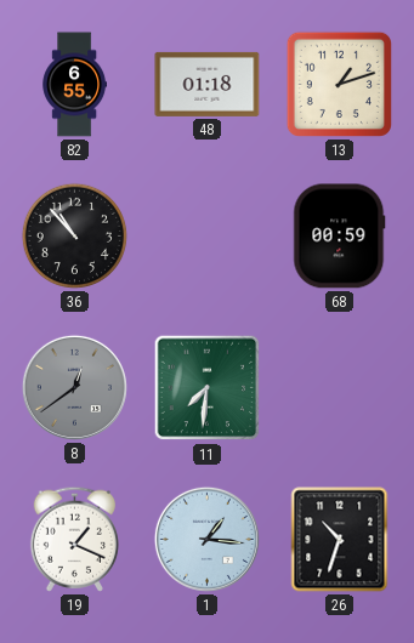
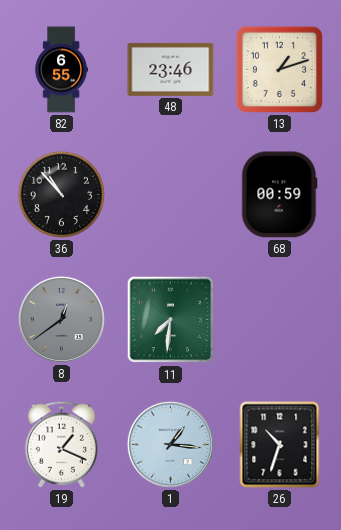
48: 01:18 -> 23:46 (171, 69)
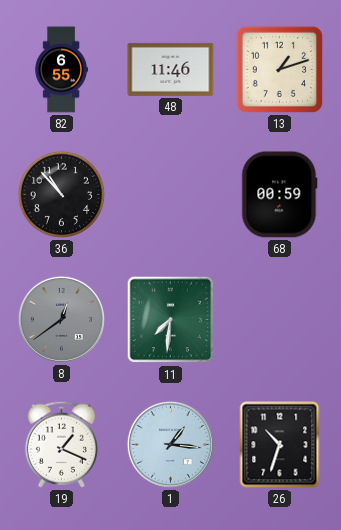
48: 23:46 -> 11:46 (171, 69)
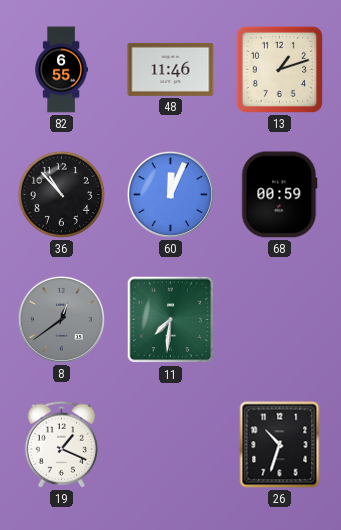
60: none -> 12:04 (170, 194)
1: 1:16 -> none (170, 444)
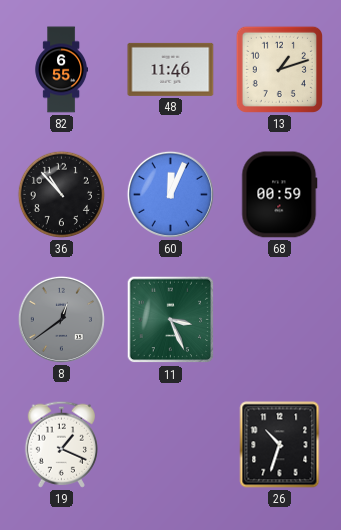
11: 7:31 -> 3:26 (171, 320)
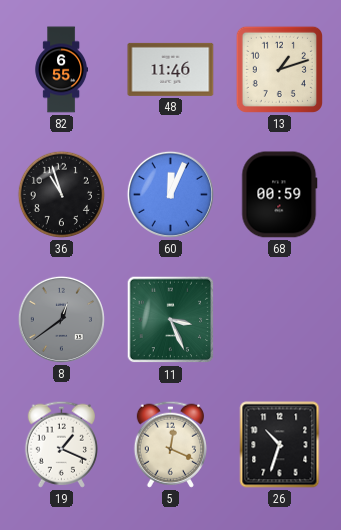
36: 10:53 -> 10:57 (61, 194)
5: none -> 12:19 (170, 444)
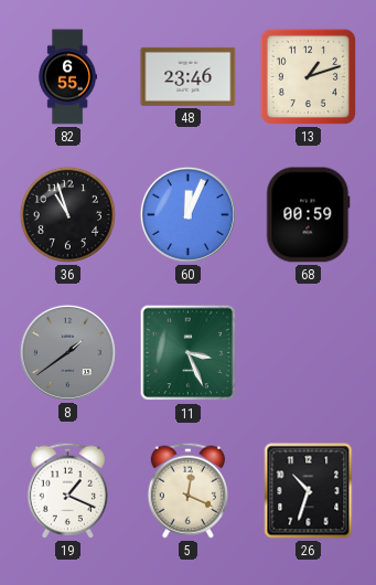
48: 11:46 -> 23:46 (189, 76)
8: 12:39 -> 1:39 (67, 352)
